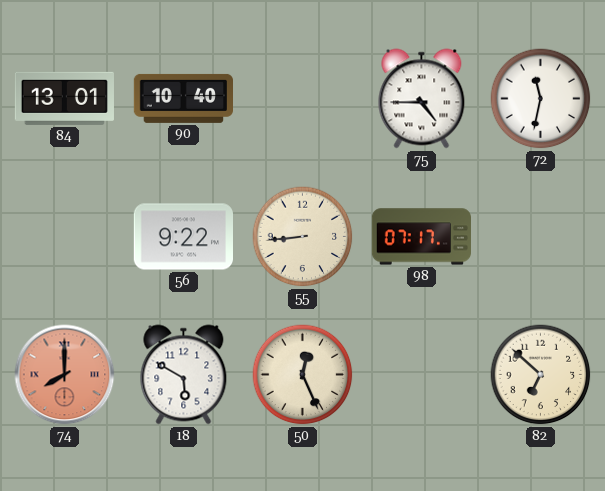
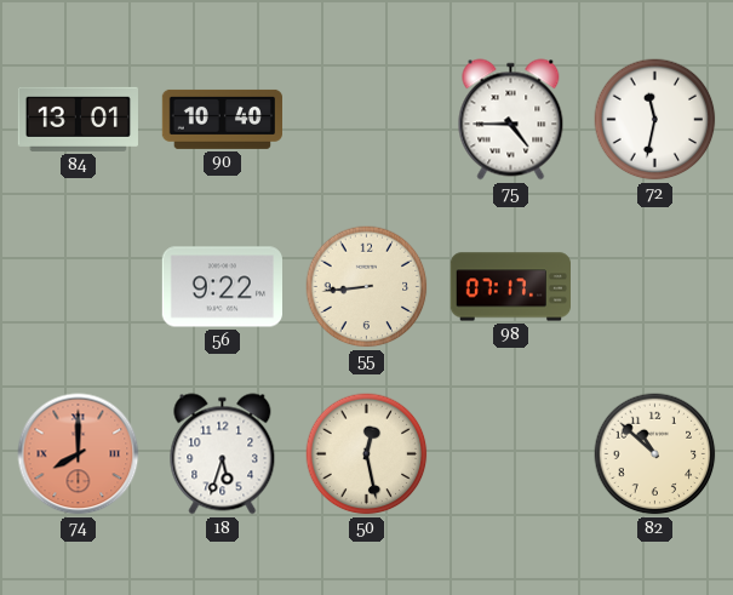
18: 5:50 -> 5:33 (223, 454)
50: 12:26 -> 12:28 (367, 454)
82: 6:52 -> 10:52 (655, 454)
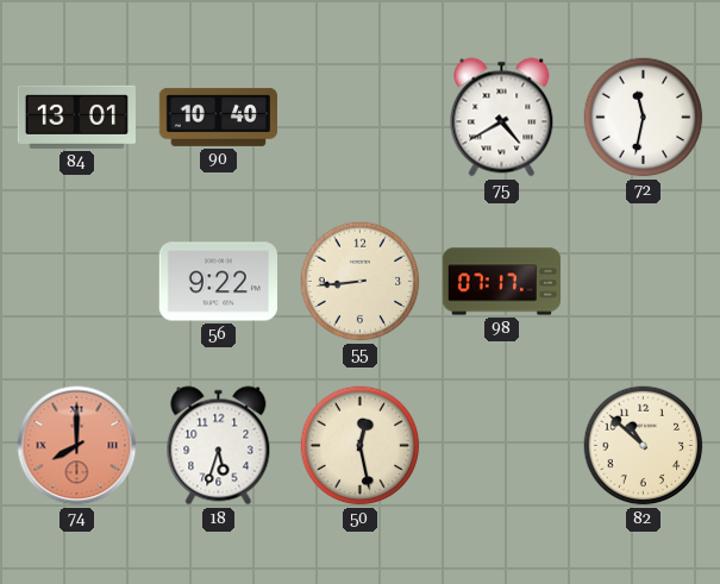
75: 4:45 -> 4:40 (502, 118)
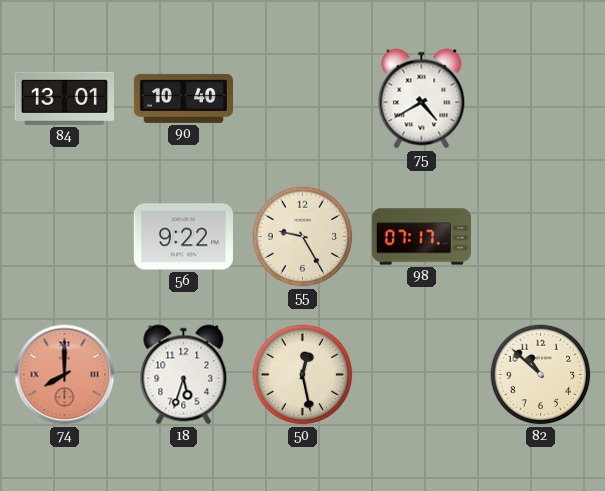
72: 11:32 -> none (644, 118)
55: 8:44 -> 9:25 (303, 237)
